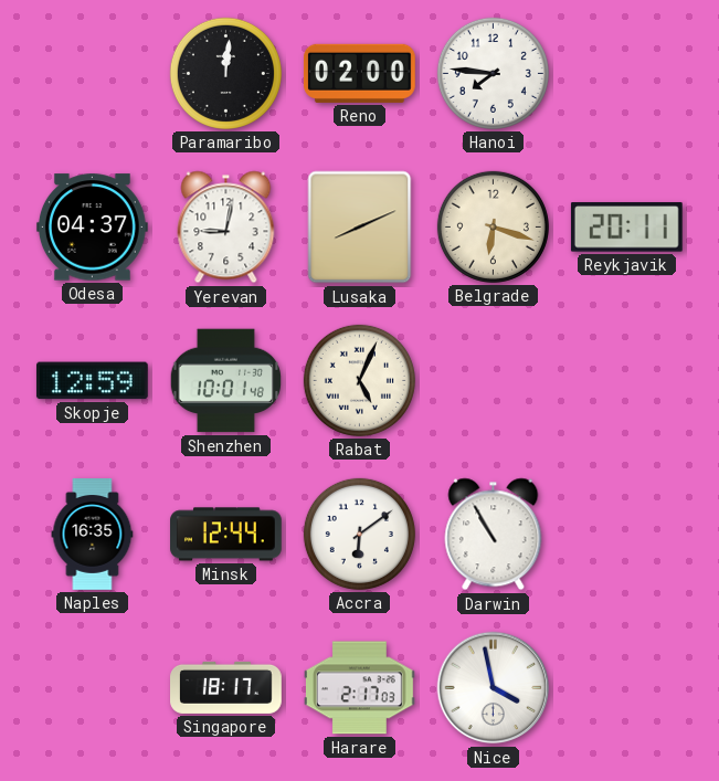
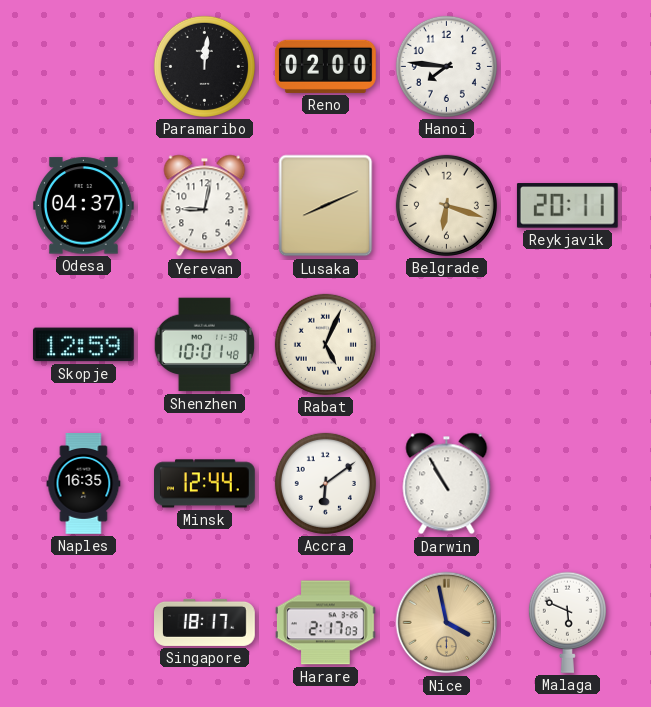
Nice dial: white -> champagne (447, 623)
Malaga: none -> 5:49 (567, 622)
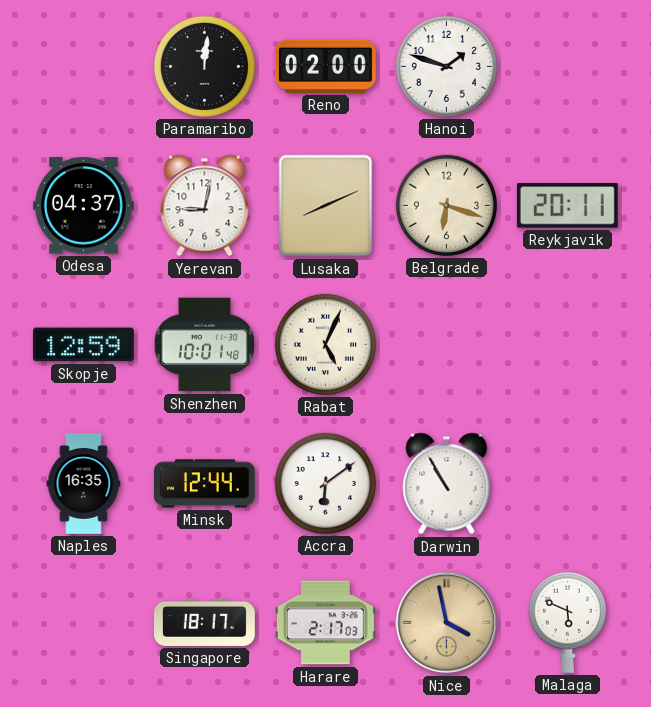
Hanoi: 7:46 -> 1:48 (446, 66)
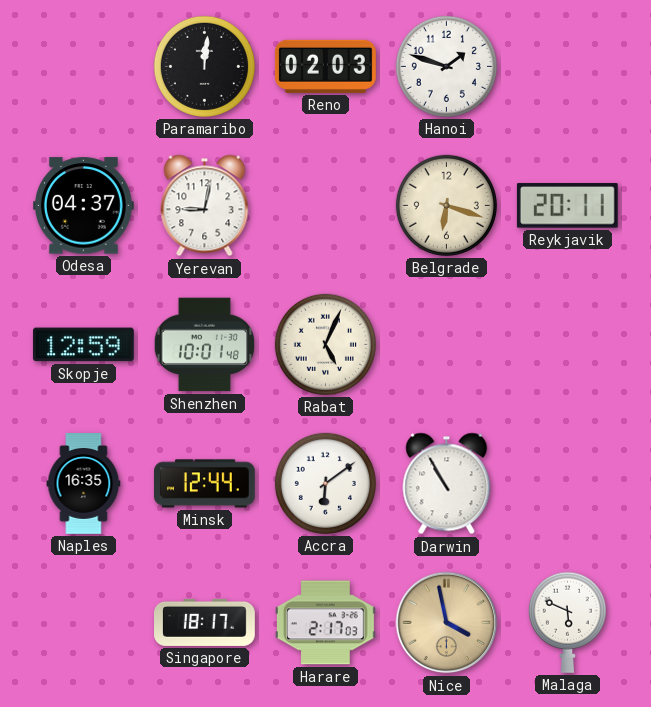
Reno: 02:00 -> 02:03 (325, 66)
Lusaka: 8:11 -> none (326, 206)
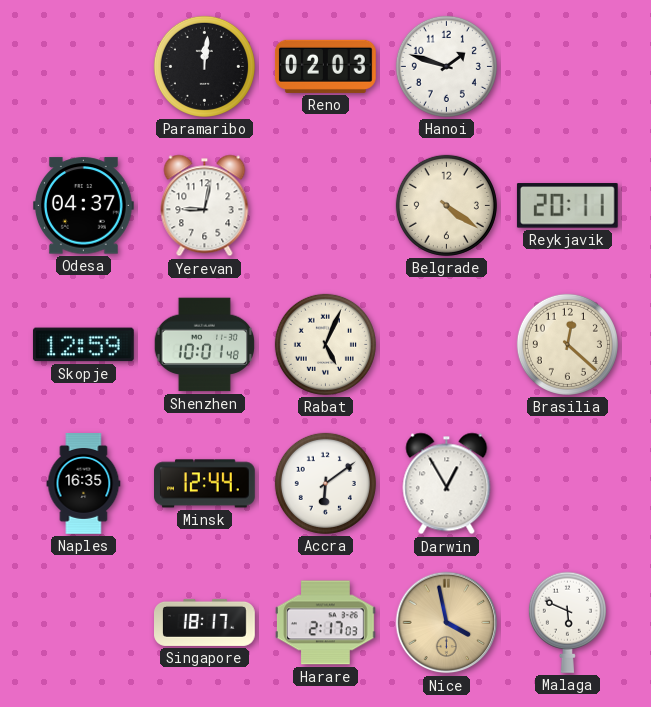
Belgrade: 6:18 -> 4:21 (446, 205)
Brasilia: none -> 12:22 (567, 344)
Darwin: 10:55 -> 12:55 (447, 484)
